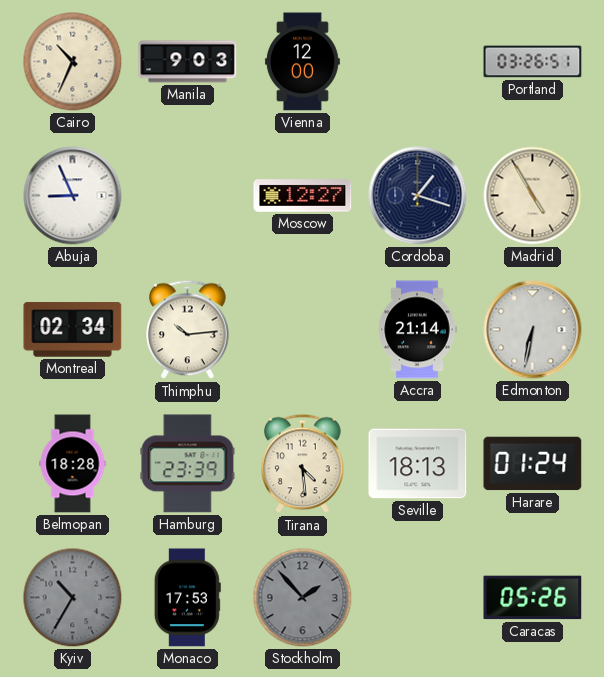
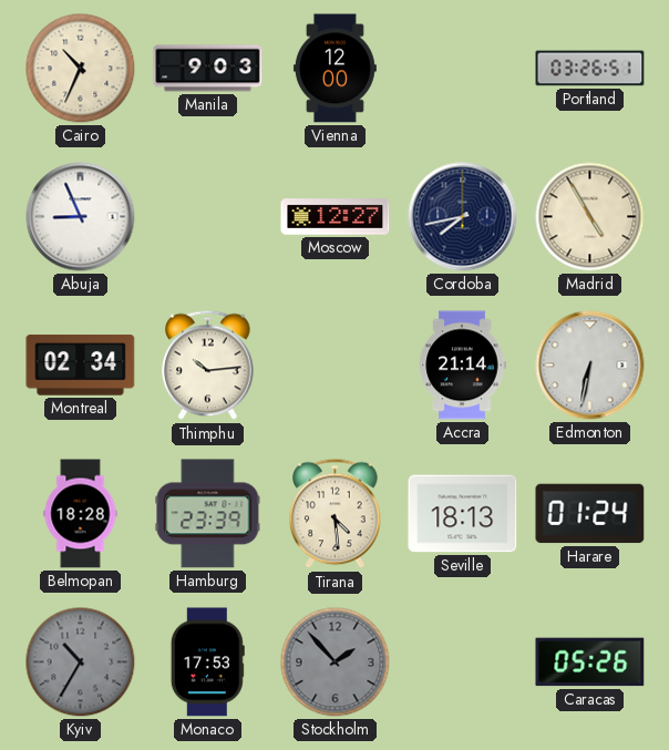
Cordoba: 1:18 -> 7:43 (463, 217)
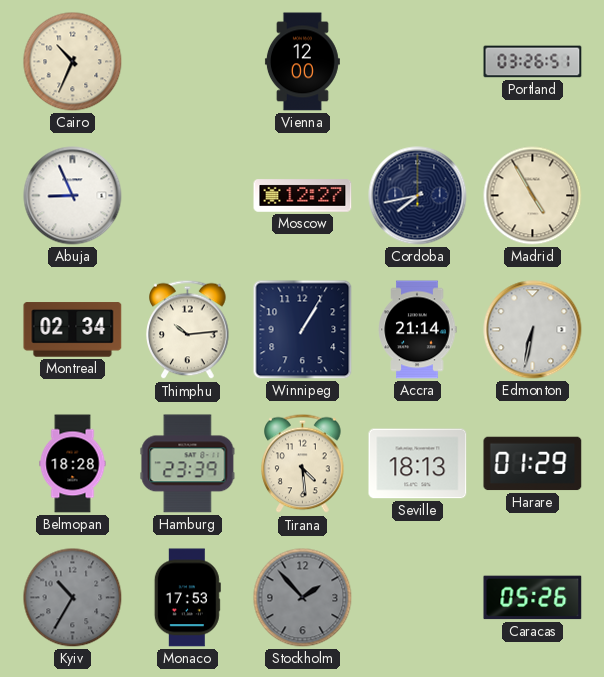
Manila: 9:03 -> none (208, 69)
Winnipeg: none -> 1:05 (303, 330)
Harare: 01:24 -> 01:29 (533, 464)
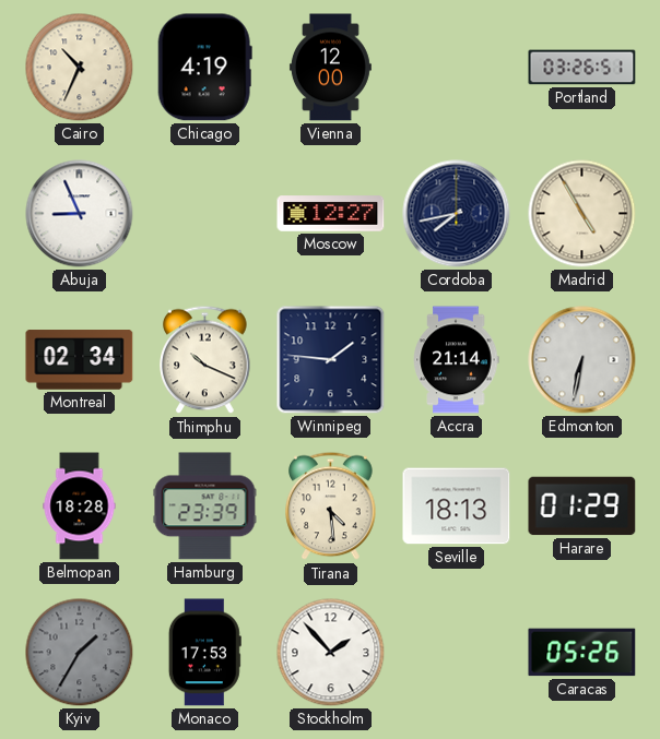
Chicago: none -> 4:19 (204, 68)
Thimphu: 10:14 -> 10:19 (205, 360)
Winnipeg: 1:05 -> 1:46 (331, 360)
Kyiv: 10:35 -> 1:35 (80, 653)
Stockholm dial: grey -> white (331, 653)
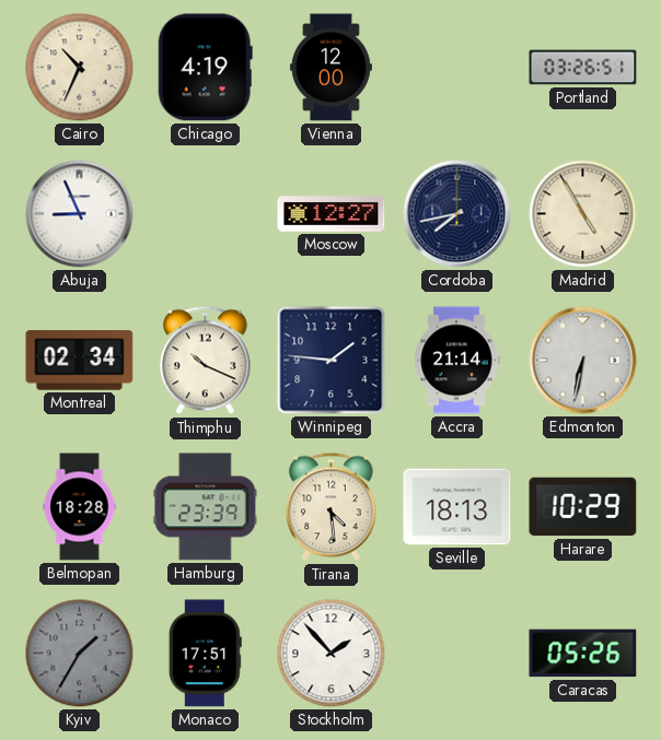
Harare: 01:29 -> 10:29 (583, 507)
Monaco: 17:53 -> 17:51 (205, 654)
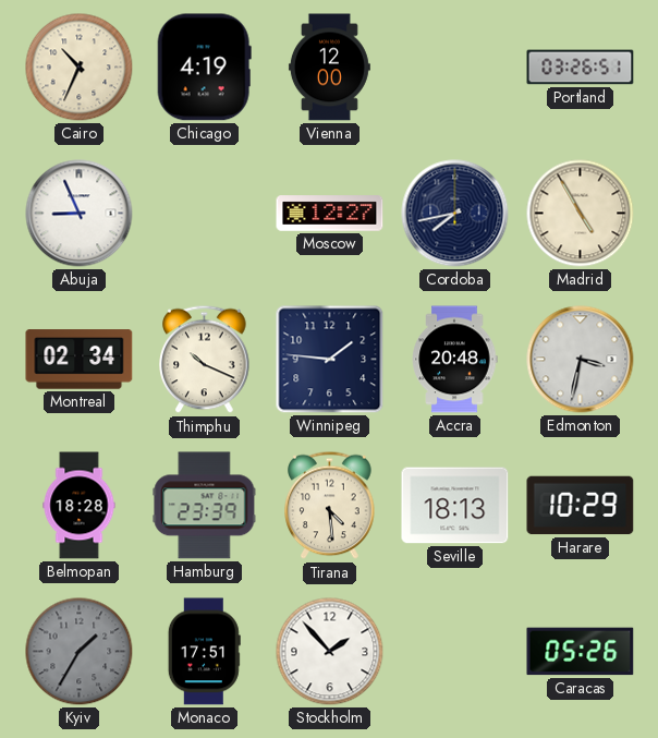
Accra: 21:14 -> 20:48 (454, 360)
Edmonton: 6:32 -> 3:32 (581, 360)
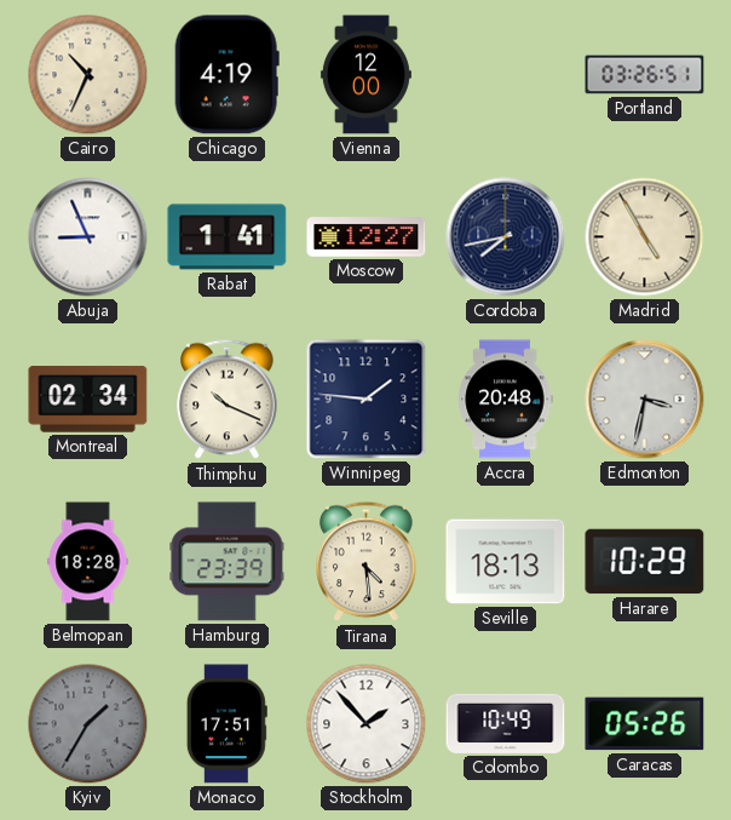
Rabat: none -> 1:41 (228, 237)
Colombo: none -> 10:49 (506, 723)
